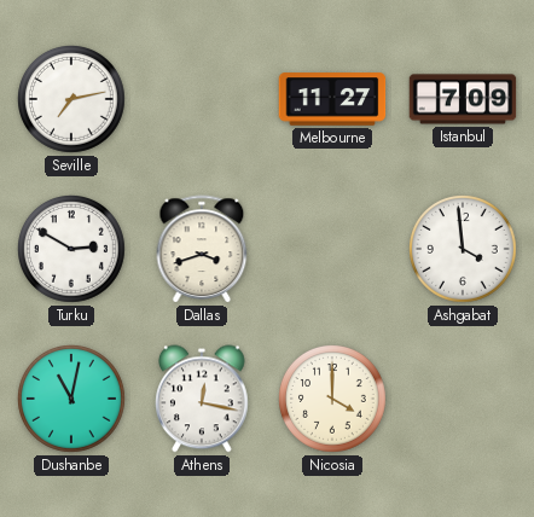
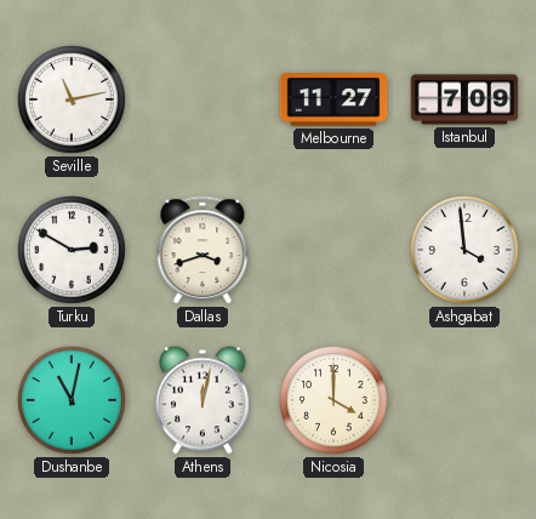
Seville: 7:13 -> 11:13 (73, 101)
Athens: 12:17 -> 12:02 (204, 400)
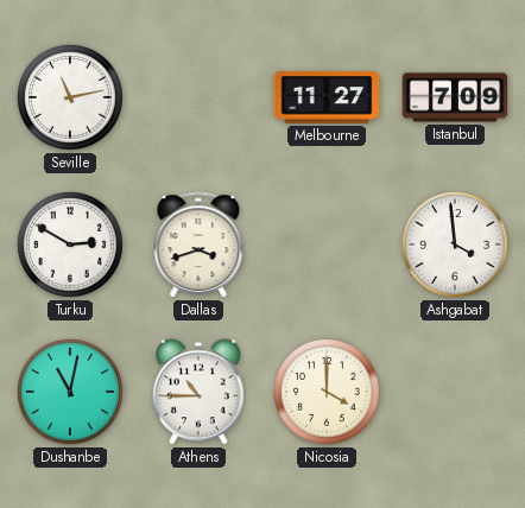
Athens: 12:02 -> 10:45 (200, 392)
